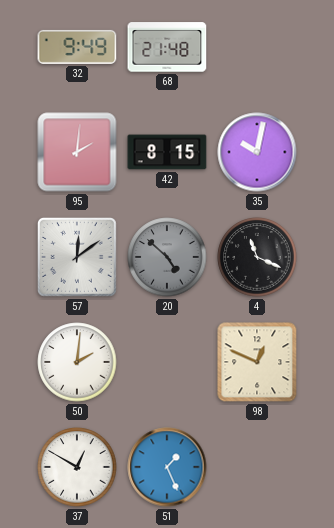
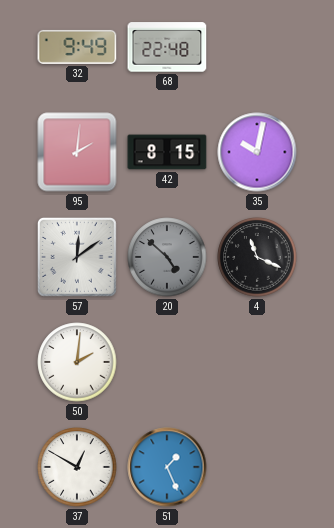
68: 21:48 -> 22:48 (167, 47)
98: 12:49 -> none (257, 362)
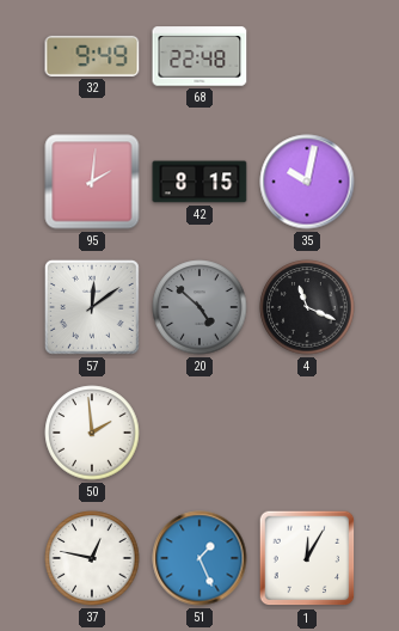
50: 2:01 -> 1:59 (92, 433)
37: 12:50 -> 12:47 (92, 558)
1: none -> 12:05 (307, 558)
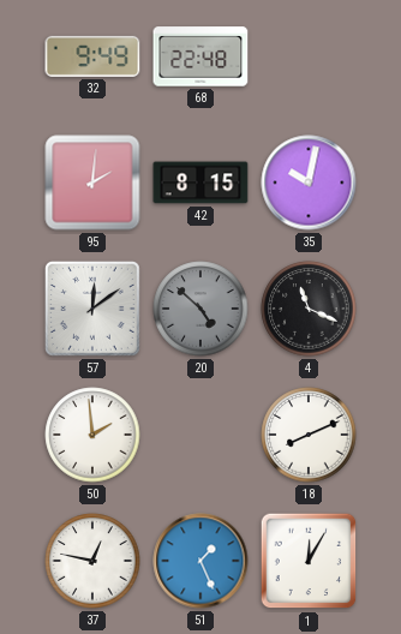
18: none -> 8:11 (309, 435)
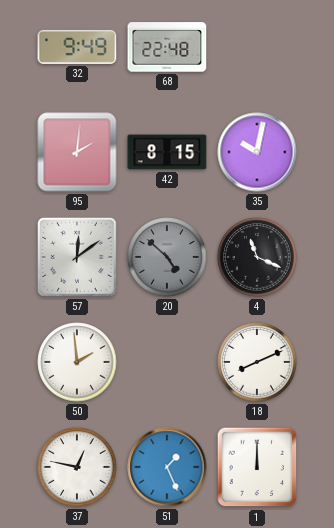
1: 12:05 -> 12:00 (257, 467)
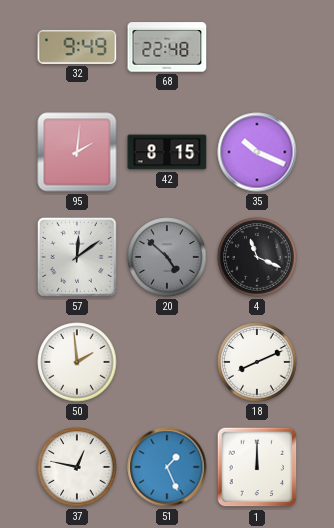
35: 10:02 -> 10:19 (257, 152)
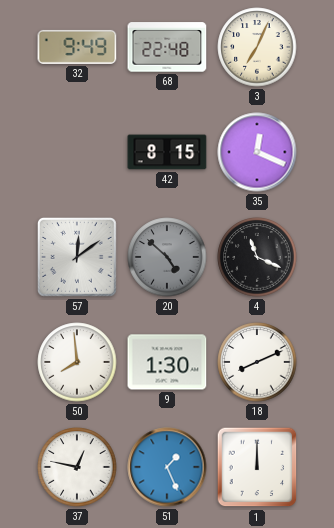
3: none -> 7:04 (257, 47)
95: 2:01 -> none (77, 152)
35: 10:19 -> 12:19 (257, 152)
50: 1:59 -> 7:59 (77, 362)
9: none -> 1:30 (167, 362)
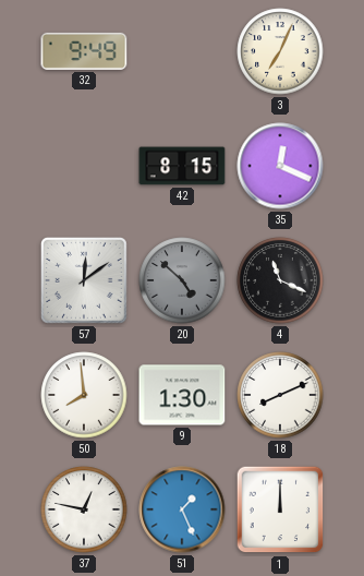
68: 22:48 -> none (167, 47)
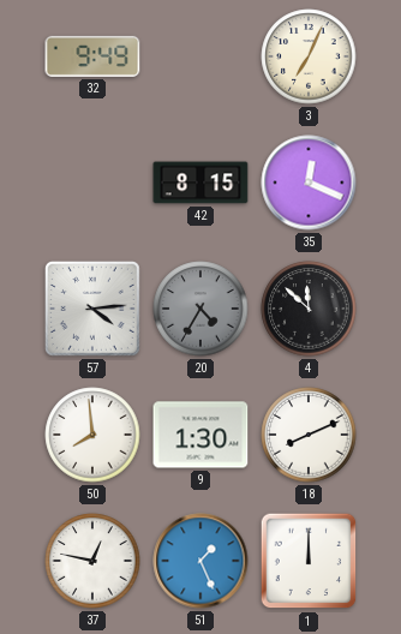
57: 12:09 -> 4:14 (92, 309)
20: 4:52 -> 4:35 (200, 309)
4: 11:19 -> 11:52 (309, 309)
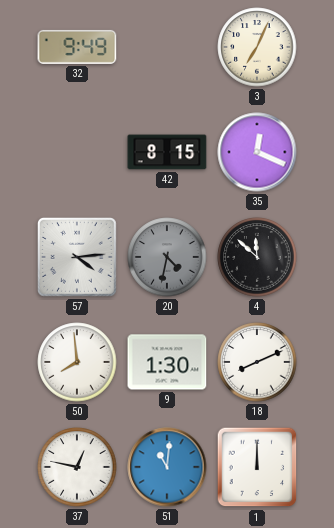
20: 4:35 -> 4:32 (167, 257)
51: 1:26 -> 11:01 (167, 467)
